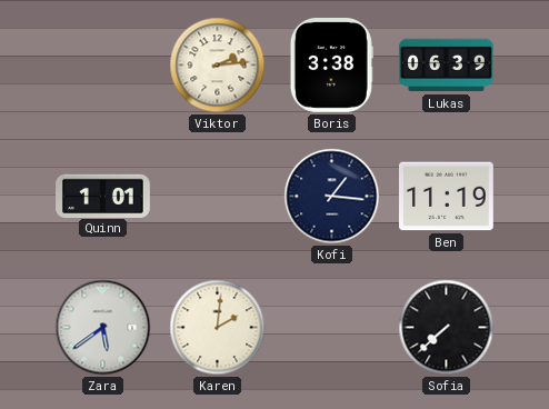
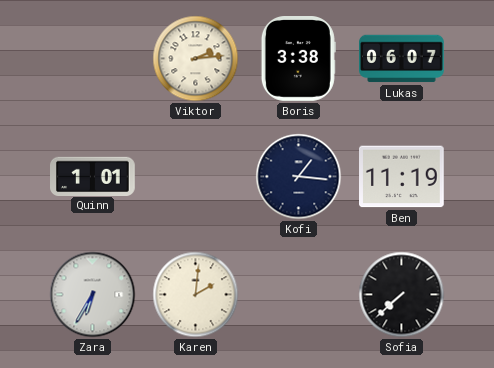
Lukas: 06:39 -> 06:07 (402, 59)
Zara: 5:39 -> 6:35 (93, 295)
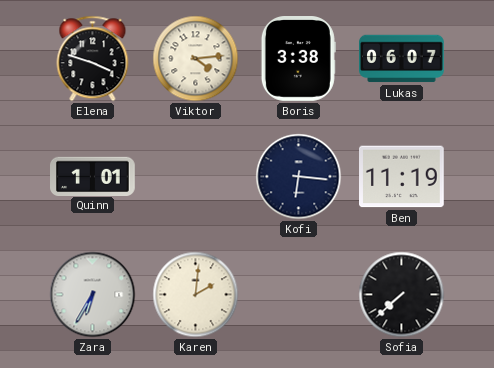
Elena: none -> 3:48 (93, 59)
Viktor: 2:14 -> 4:14 (196, 59)
Kofi: 1:16 -> 6:16 (299, 177)
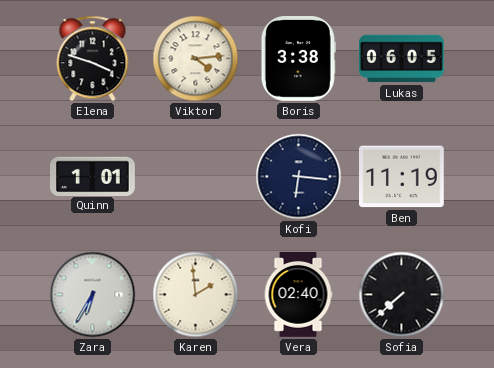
Lukas: 06:07 -> 06:05 (402, 59)
Karen: 2:01 -> 1:59 (196, 295)
Vera: none -> 02:40 (298, 295)
